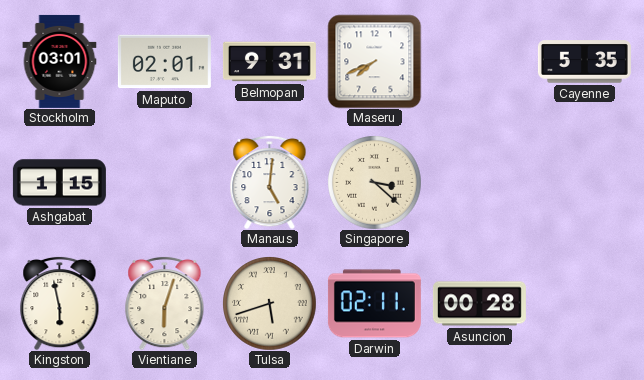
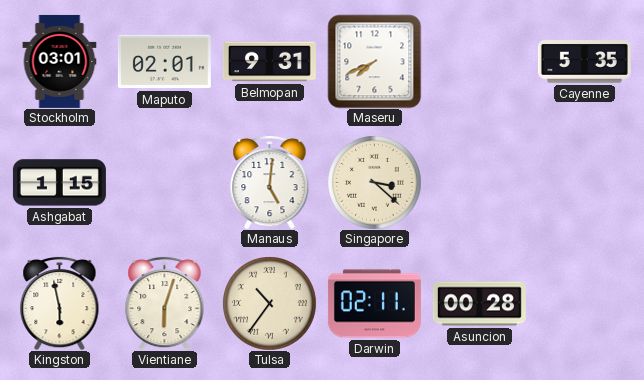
Tulsa: 5:42 -> 10:36 (269, 303)
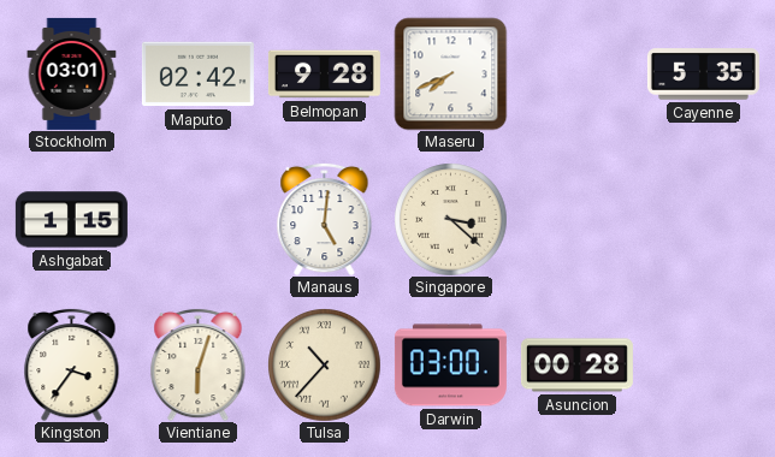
Maputo: 02:01 -> 02:42 (197, 75)
Belmopan: 9:31 -> 9:28 (324, 75)
Kingston: 5:58 -> 3:36 (72, 364)
Tulsa: 10:36 -> 10:37 (324, 364)
Darwin: 02:11 -> 03:00 (450, 366)
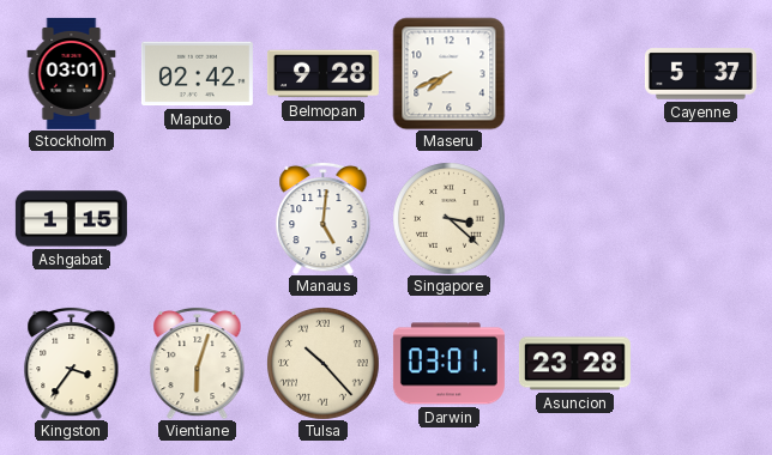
Cayenne: 5:35 -> 5:37 (700, 74)
Tulsa: 10:37 -> 10:23 (322, 363)
Darwin: 03:00 -> 03:01 (448, 364)
Asuncion: 00:28 -> 23:28 (574, 364)
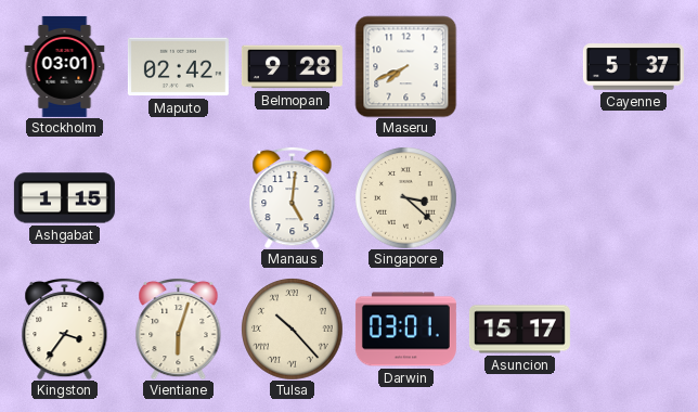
Asuncion: 23:28 -> 15:17 (519, 330)
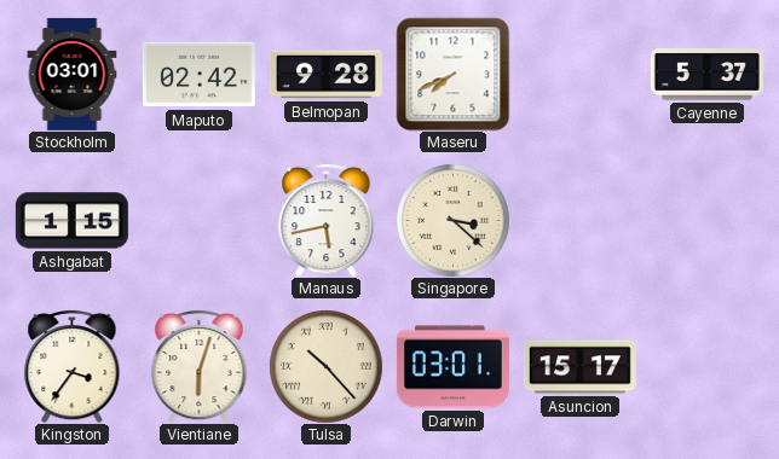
Manaus: 5:01 -> 5:43 (327, 220)
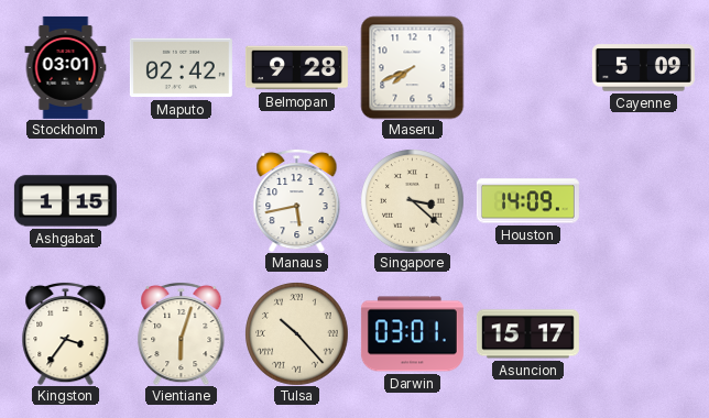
Cayenne: 5:37 -> 5:09 (643, 68)
Houston: none -> 14:09 (527, 201)
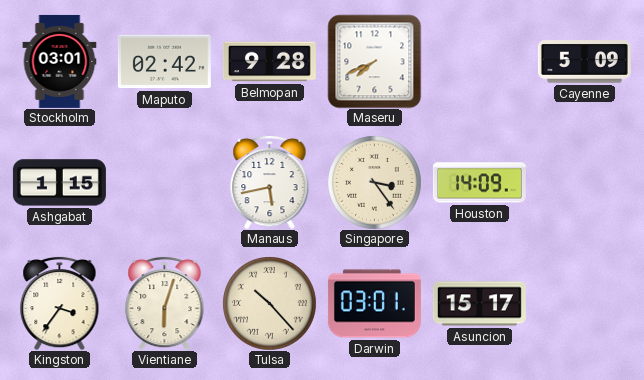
Singapore: 3:22 -> 3:24 (374, 182)
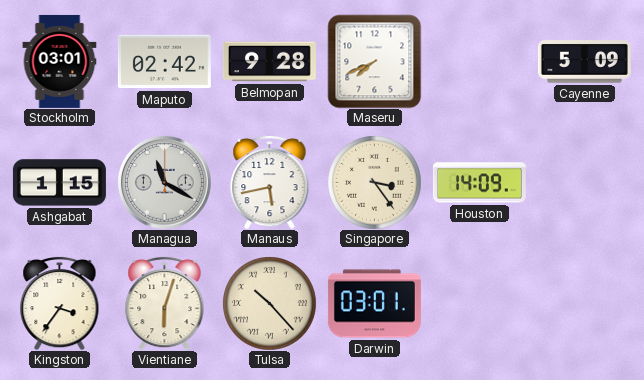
Managua: none -> 11:20 (165, 183)
Asuncion: 15:17 -> none (479, 304)
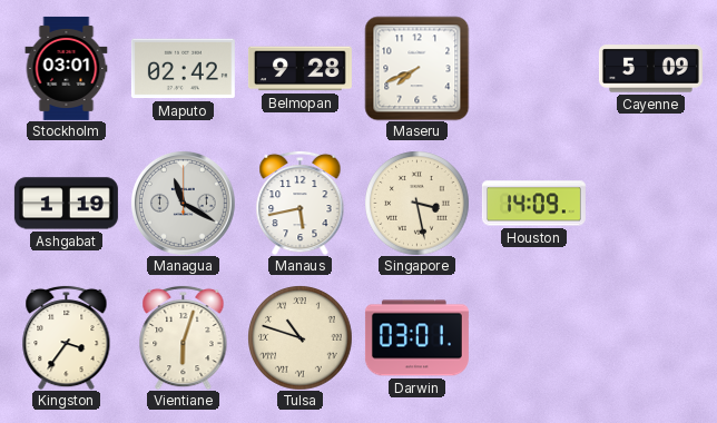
Ashgabat: 1:15 -> 1:19 (66, 204)
Singapore: 3:24 -> 3:28 (416, 203)
Tulsa: 10:23 -> 10:48 (299, 337)
